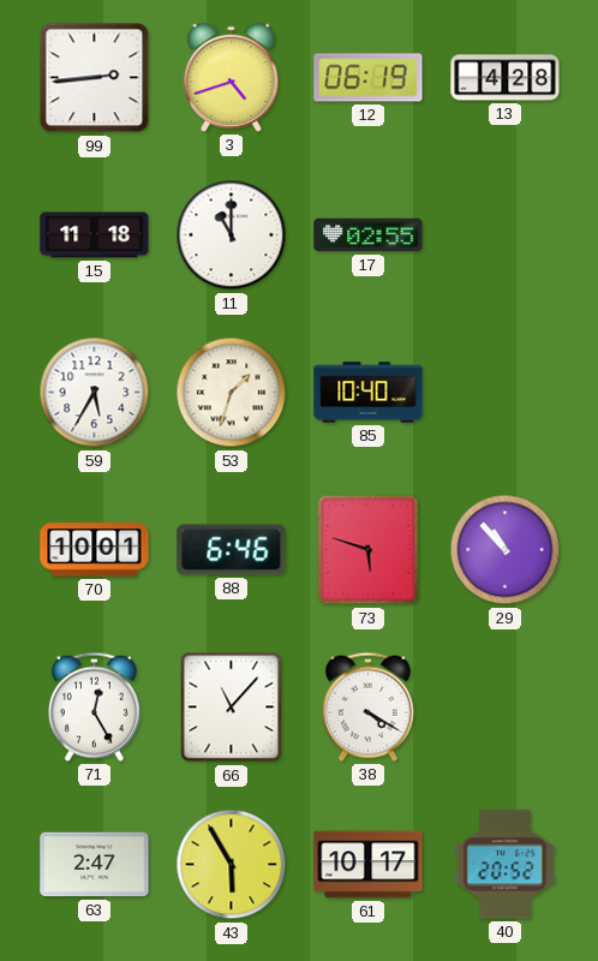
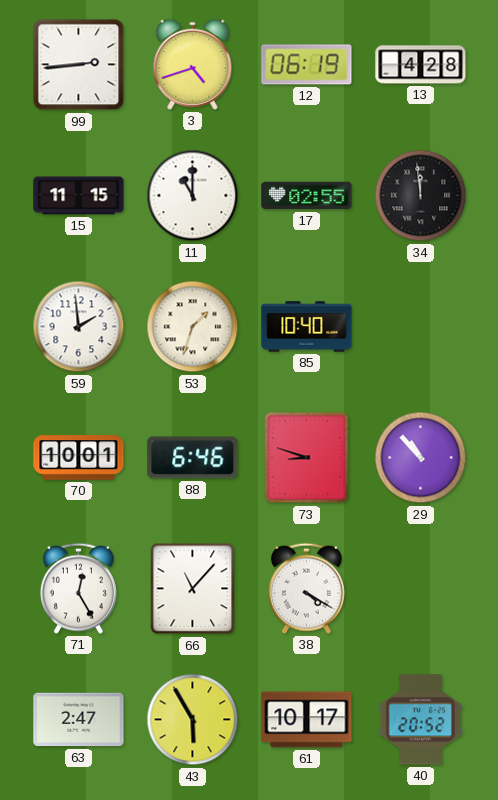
15: 11:18 -> 11:15 (79, 196)
34: none -> 11:59 (421, 196)
59: 5:35 -> 1:59 (79, 327)
73: 5:48 -> 8:48 (307, 458)
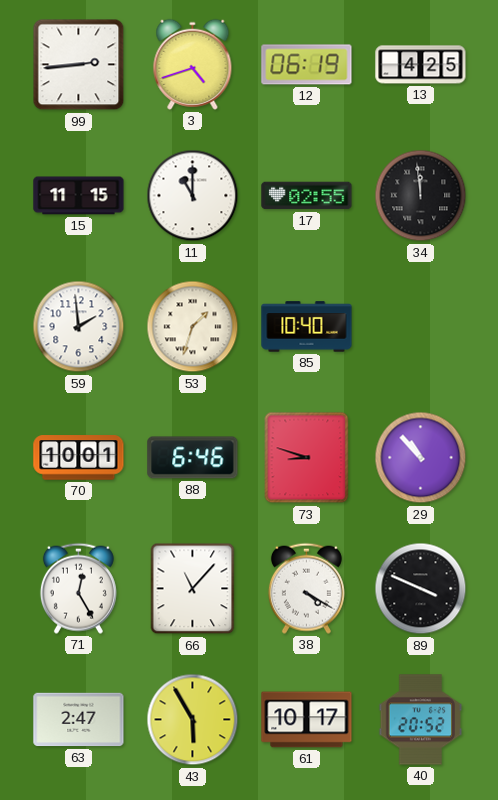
13: 4:28 -> 4:25 (421, 65)
89: none -> 3:49 (421, 589)
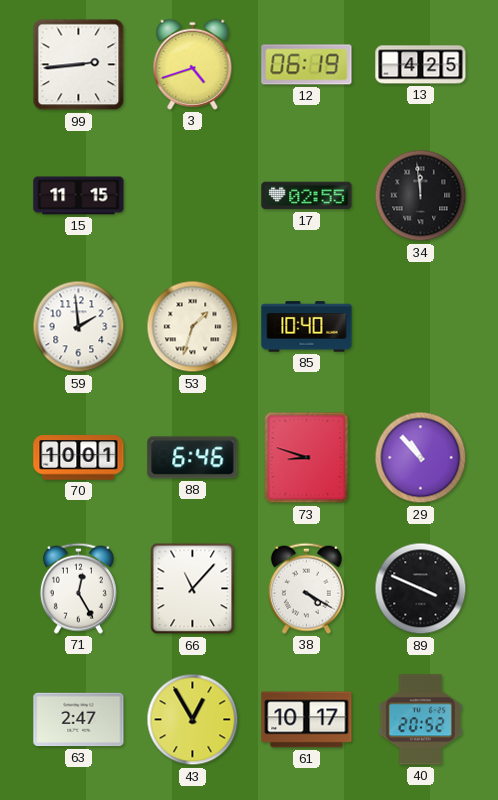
11: 11:00 -> none (193, 196)
43: 5:55 -> 12:55 (193, 720)
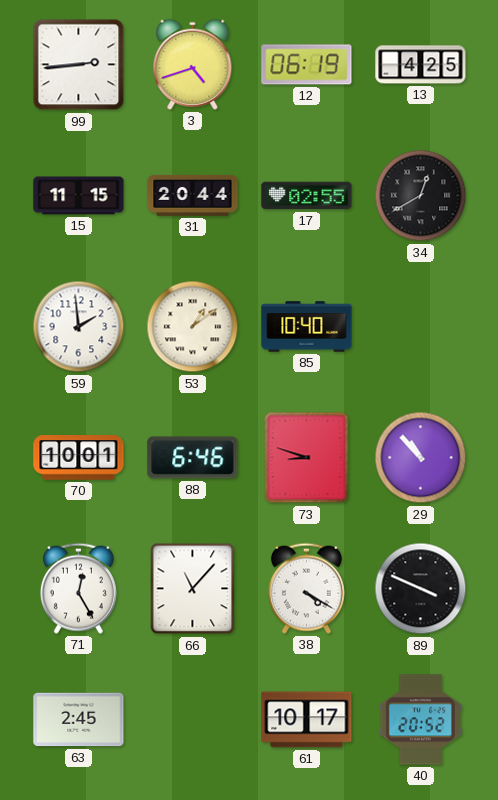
31: none -> 20:44 (193, 195)
34: 11:59 -> 12:40 (421, 196)
53: 1:33 -> 1:09 (193, 327)
63: 2:47 -> 2:45 (79, 720)
43: 12:55 -> none (193, 720)
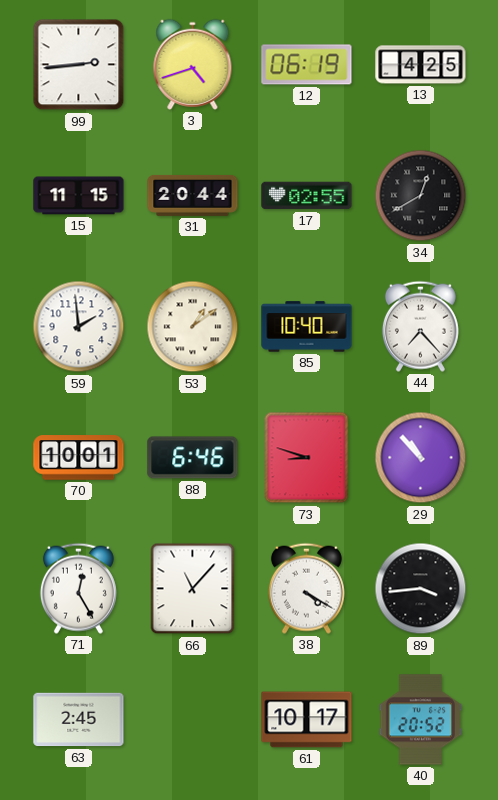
44: none -> 7:23 (420, 326)
89: 3:49 -> 3:44 (421, 589)
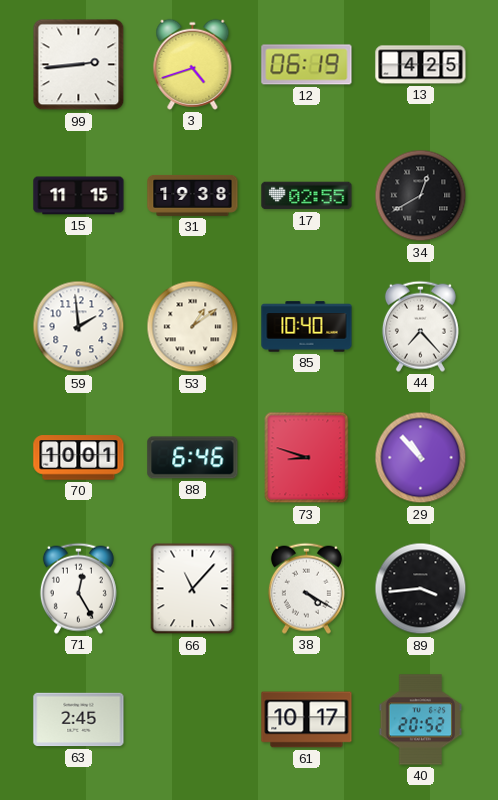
31: 20:44 -> 19:38 (193, 195)
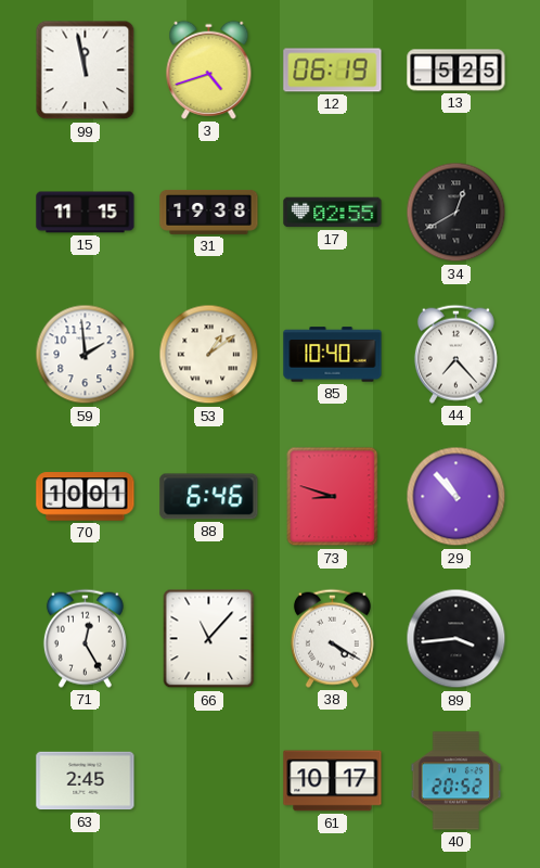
99: 2:44 -> 11:58 (86, 71)
13: 4:25 -> 5:25 (457, 71)
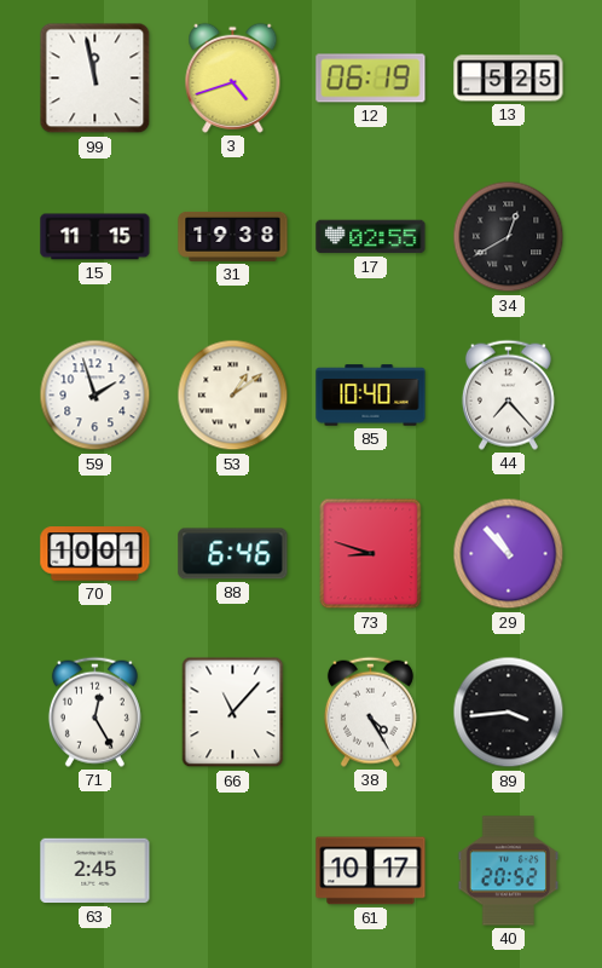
59: 1:59 -> 1:57 (95, 396)
38: 4:20 -> 4:25 (370, 711)
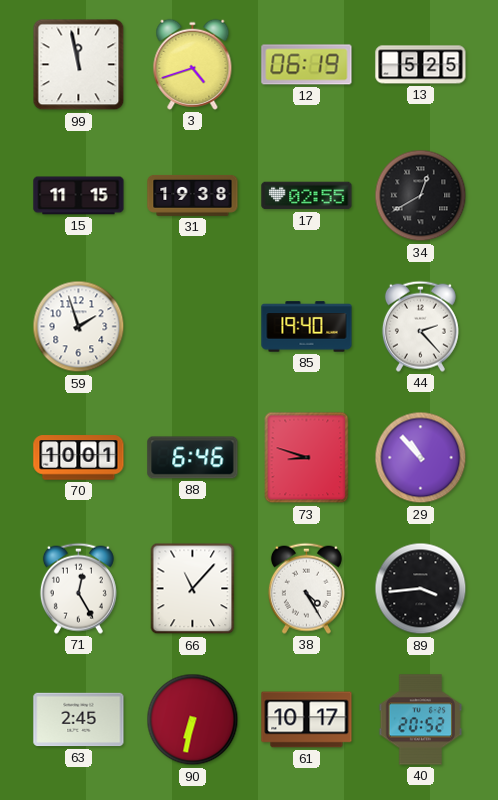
53: 1:09 -> none (233, 396)
85: 10:40 -> 19:40 (307, 327)
44: 7:23 -> 2:23 (420, 326)
90: none -> 6:32 (193, 720)
